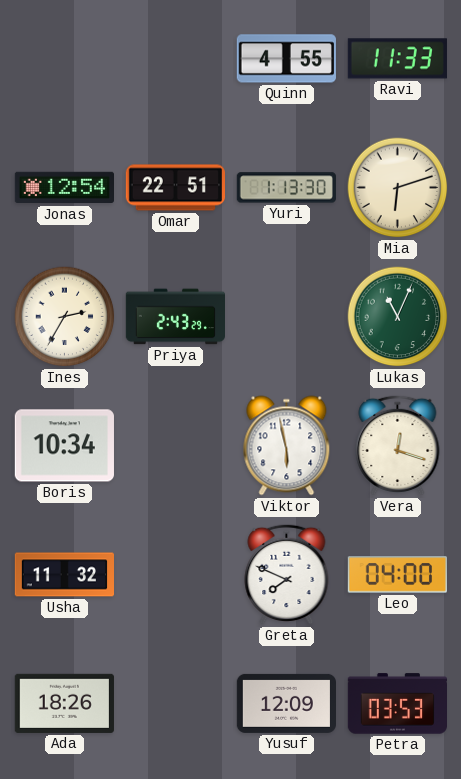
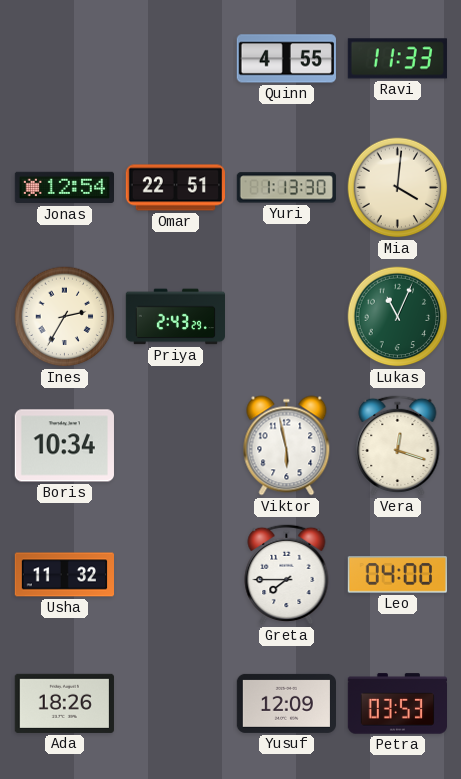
Mia: 6:12 -> 4:01 (398, 188)
Greta: 7:49 -> 7:45 (287, 574)
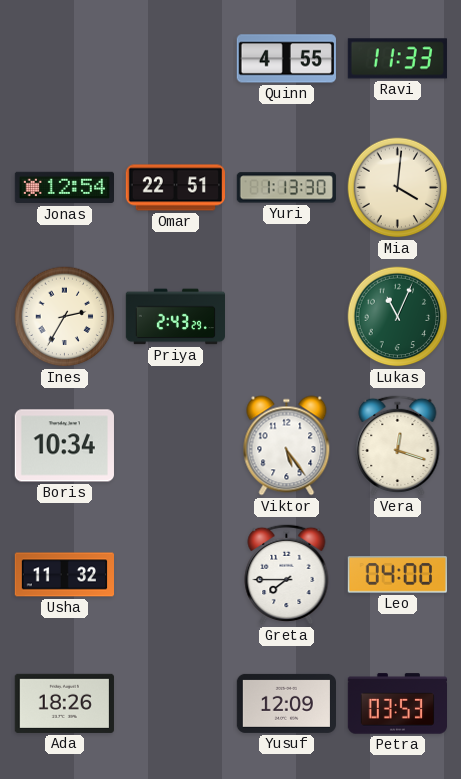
Viktor: 5:58 -> 5:24 (287, 446)
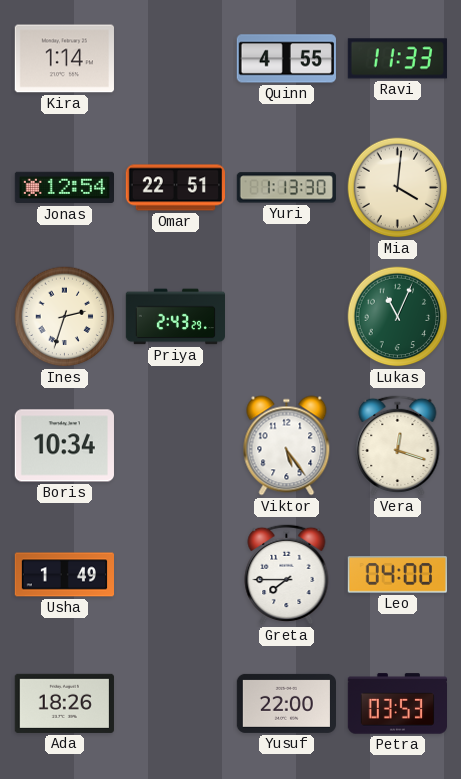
Kira: none -> 1:14 (64, 59)
Ines: 2:35 -> 2:33 (65, 317)
Usha: 11:32 -> 1:49 (64, 575)
Yusuf: 12:09 -> 22:00 (286, 703)
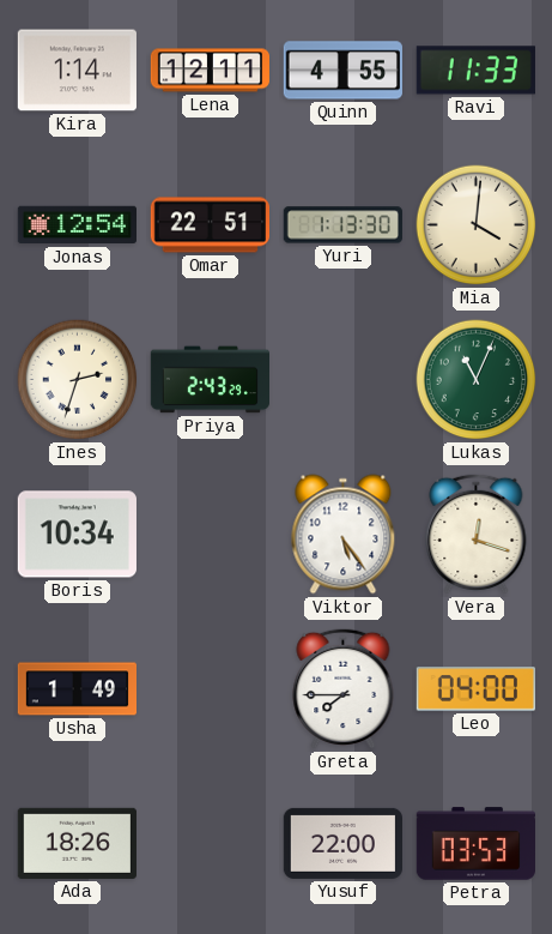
Lena: none -> 12:11 (210, 71)
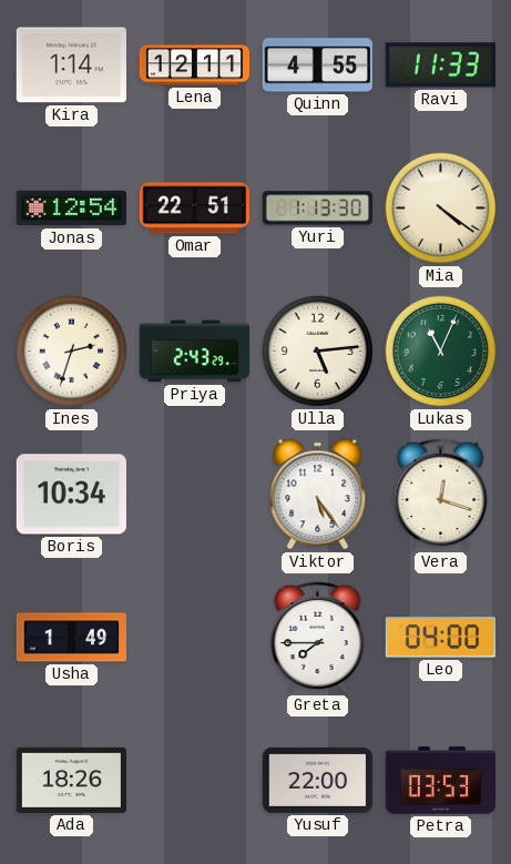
Mia: 4:01 -> 4:21 (441, 209)
Ulla: none -> 5:14 (318, 352)
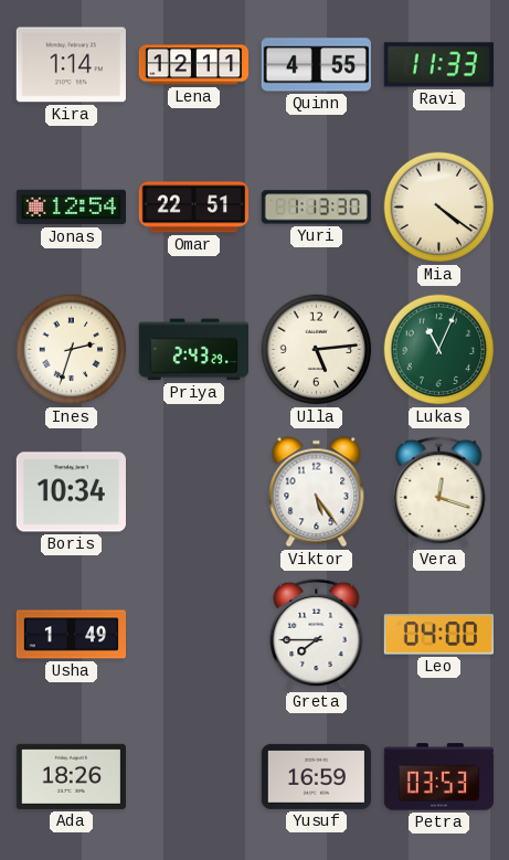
Yusuf: 22:00 -> 16:59 (316, 776)
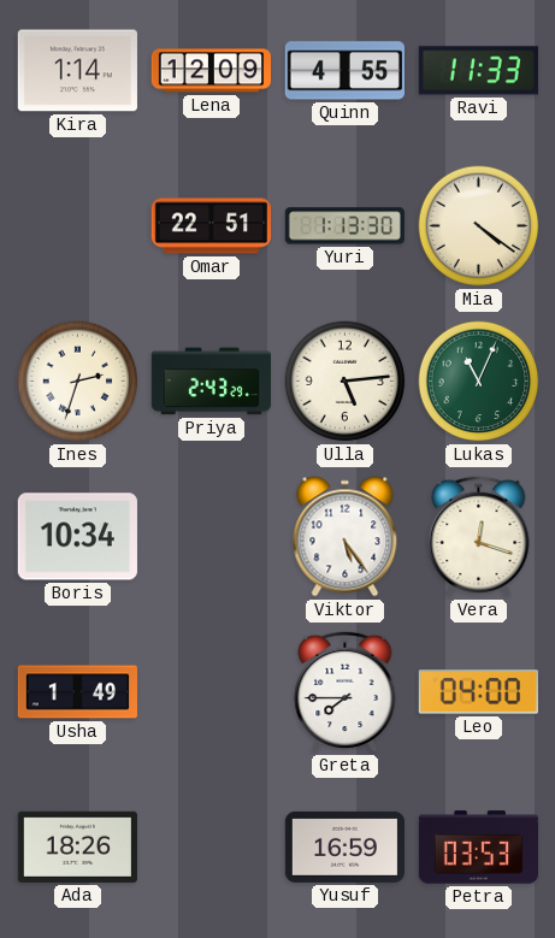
Lena: 12:11 -> 12:09 (211, 71)
Jonas: 12:54 -> none (71, 208)
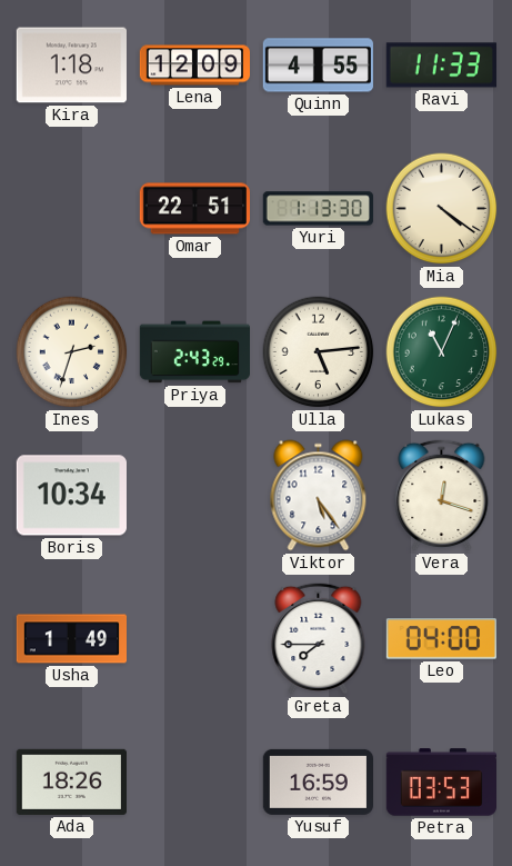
Kira: 1:14 -> 1:18 (71, 66)
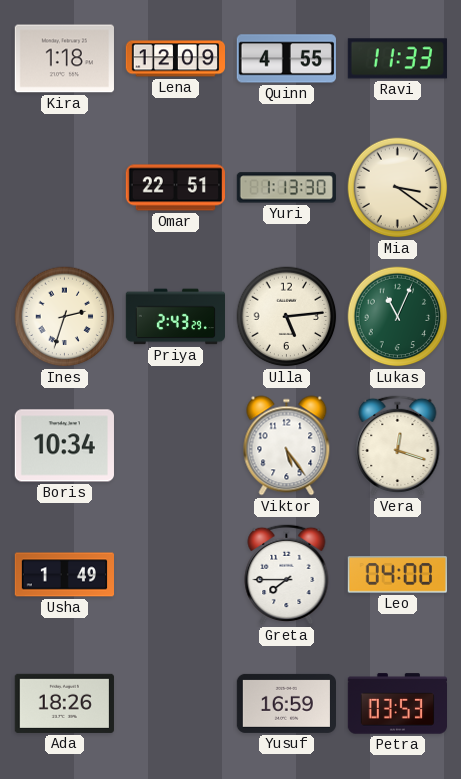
Mia: 4:21 -> 3:21 (398, 188)
